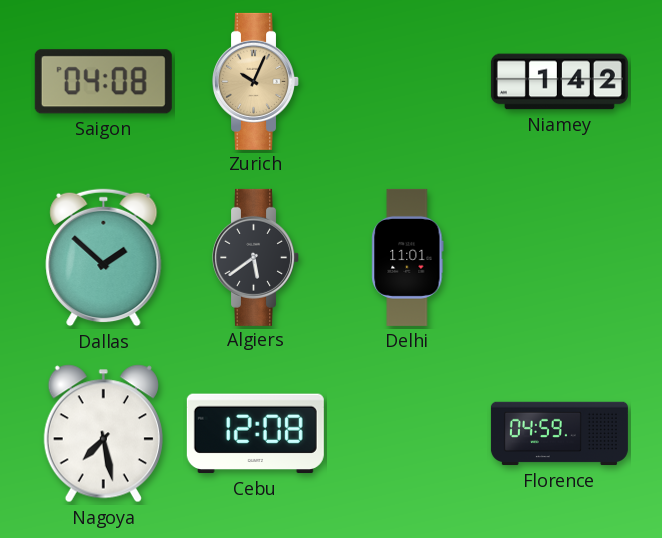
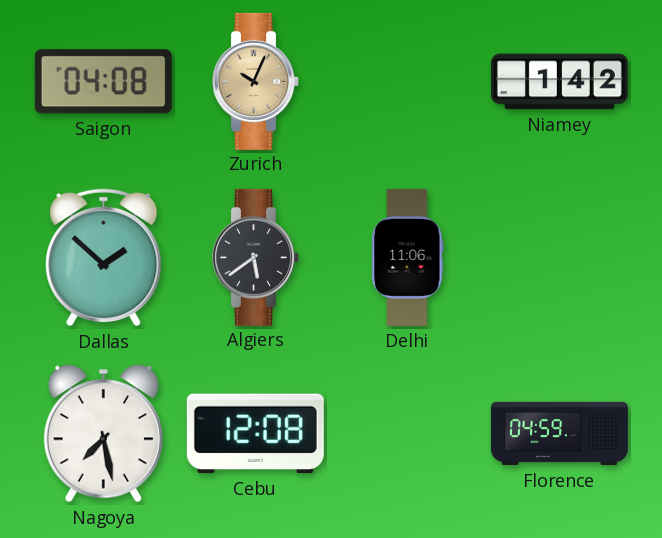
Delhi: 11:01 -> 11:06 (408, 257)
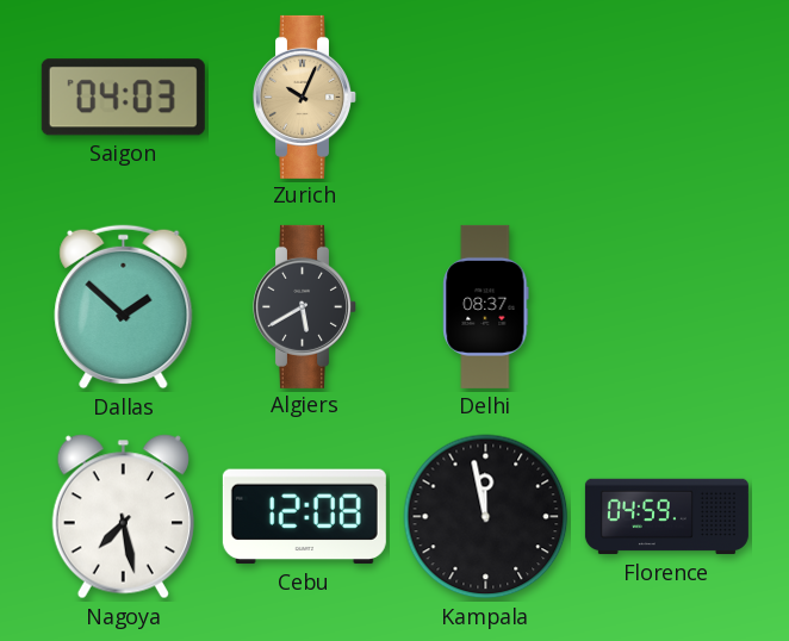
Saigon: 04:08 -> 04:03 (123, 98)
Niamey: 1:42 -> none (559, 82)
Algiers: 5:39 -> 5:40 (305, 306)
Delhi: 11:06 -> 08:37 (486, 306)
Kampala: none -> 11:58 (486, 517)
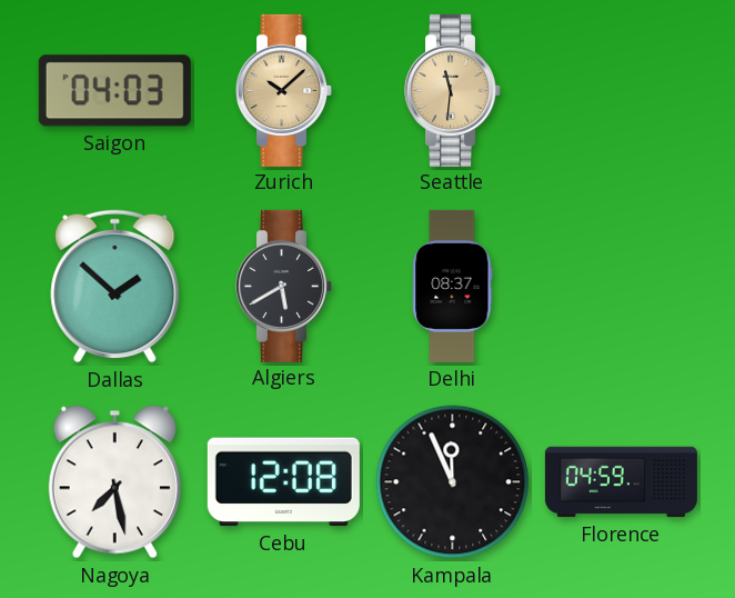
Zurich: 10:04 -> 10:08 (284, 90)
Seattle: none -> 11:31 (453, 90)
Kampala: 11:58 -> 11:56 (453, 482)
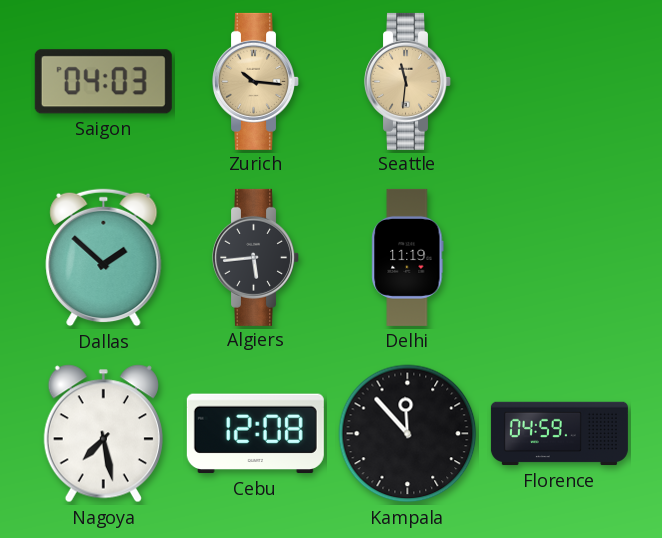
Zurich: 10:08 -> 10:16 (256, 81)
Algiers: 5:40 -> 5:44 (256, 257)
Delhi: 08:37 -> 11:19 (408, 257)
Kampala: 11:56 -> 11:53 (408, 434)
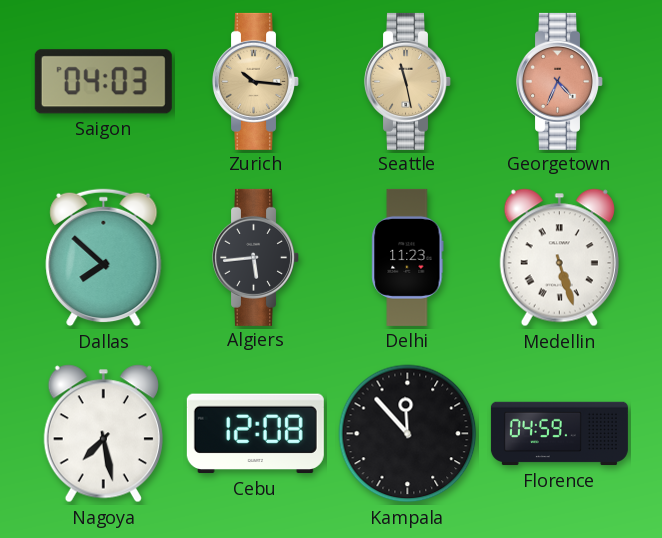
Seattle: 11:31 -> 11:28 (408, 81)
Georgetown: none -> 4:34 (560, 81)
Dallas: 1:52 -> 7:52 (104, 258)
Delhi: 11:19 -> 11:23 (408, 257)
Medellin: none -> 5:27 (559, 258)
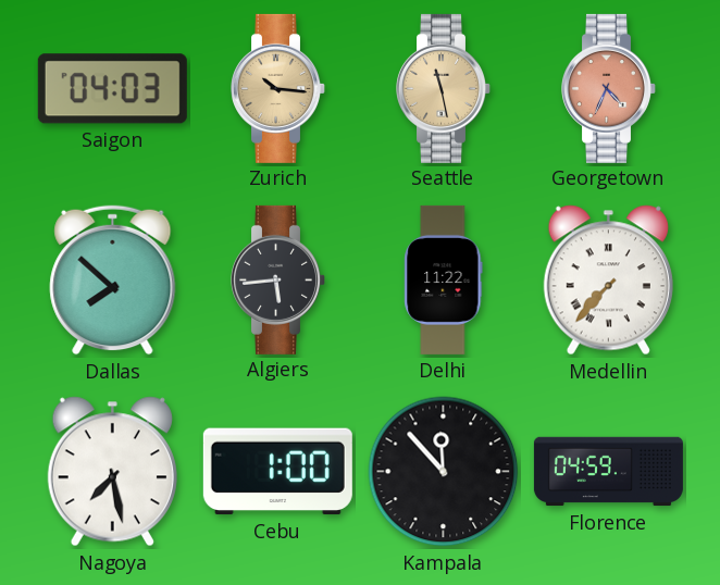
Delhi: 11:23 -> 11:22 (444, 279)
Medellin: 5:27 -> 7:37 (608, 281)
Cebu: 12:08 -> 1:00 (277, 472)
